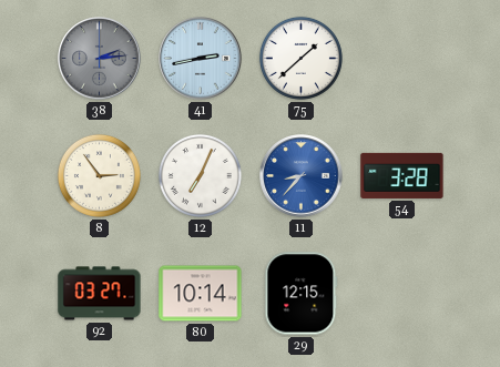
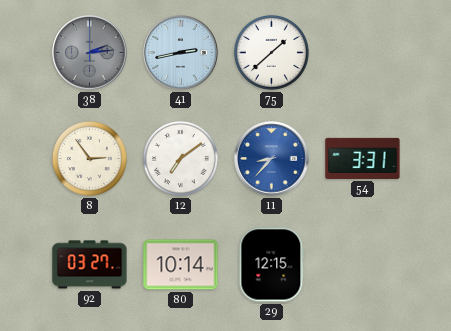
12: 7:04 -> 7:09 (180, 158)
54: 3:28 -> 3:31 (363, 158)
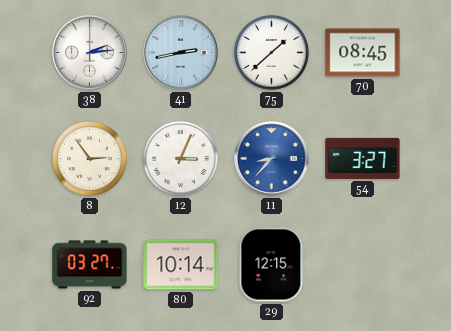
38 dial: grey -> white (90, 53)
70: none -> 08:45 (363, 53)
12: 7:09 -> 3:04 (180, 158)
54: 3:31 -> 3:27 (363, 158)
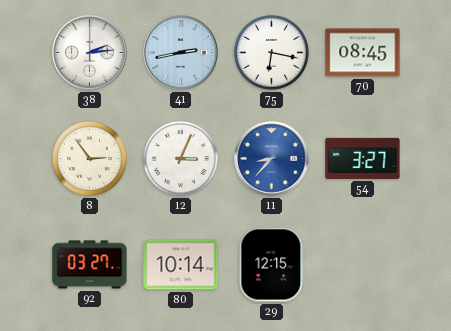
75: 1:38 -> 6:17 (271, 52)
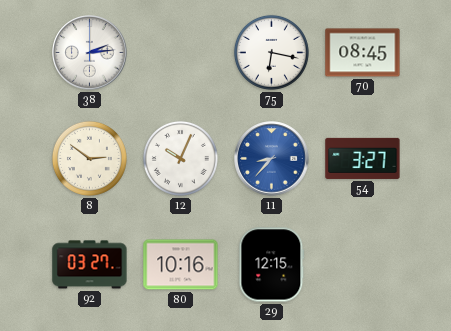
41: 2:43 -> none (181, 53)
8: 2:54 -> 2:51 (89, 158)
12: 3:04 -> 10:04 (180, 158)
80: 10:14 -> 10:16 (181, 265)
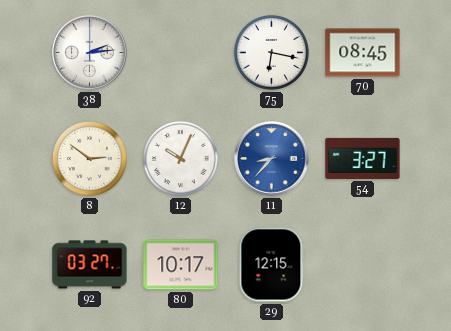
80: 10:16 -> 10:17 (181, 265)
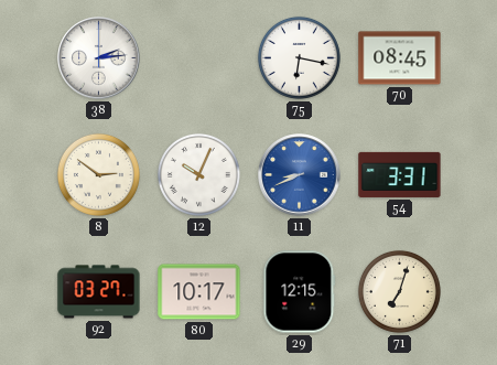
11: 8:37 -> 8:41 (300, 175)
54: 3:27 -> 3:31 (400, 174)
71: none -> 7:03 (399, 291)
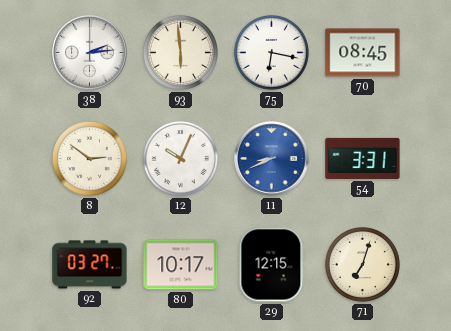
93: none -> 5:59 (180, 52)
